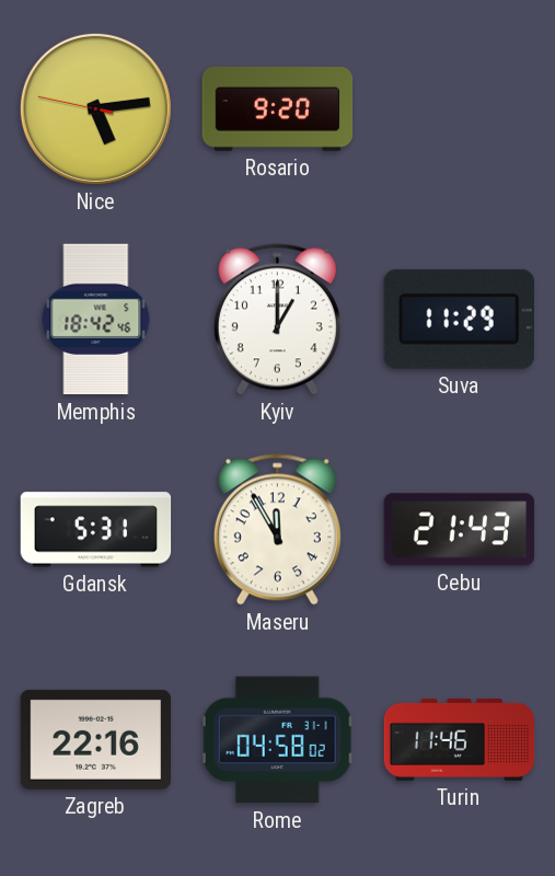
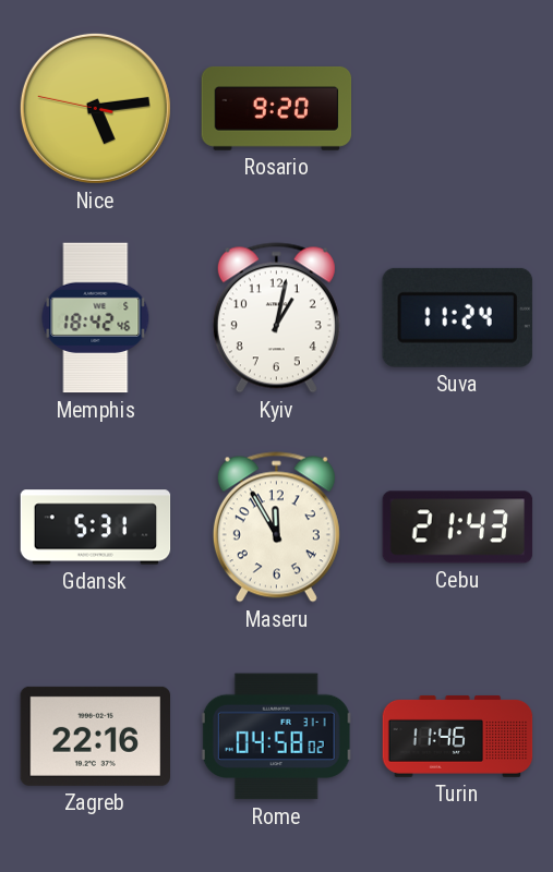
Kyiv: 1:00 -> 1:02 (276, 318)
Suva: 11:29 -> 11:24 (457, 317)
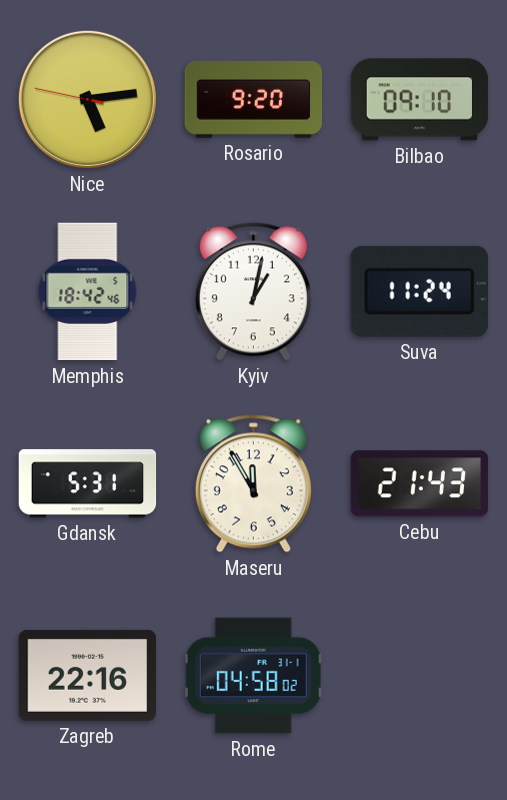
Bilbao: none -> 09:10 (420, 100)
Turin: 11:46 -> none (458, 736)
